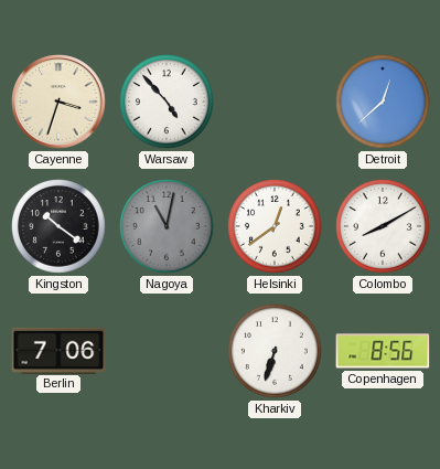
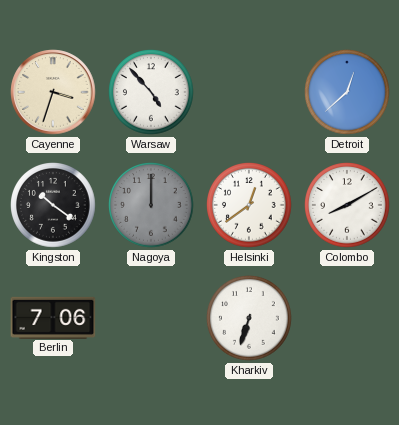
Nagoya: 11:02 -> 12:00 (152, 206)
Copenhagen: 8:56 -> none (383, 351)
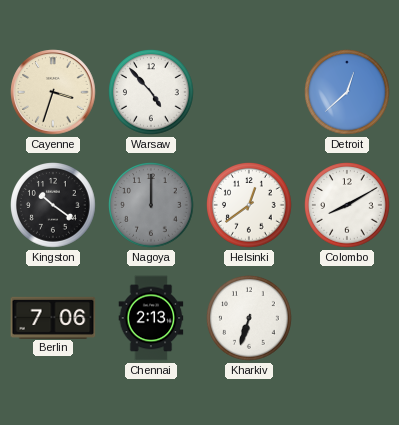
Chennai: none -> 2:13 (151, 318)
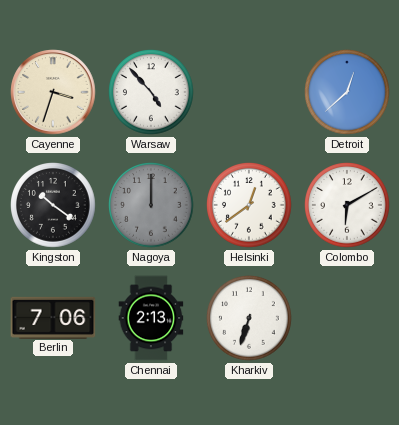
Colombo: 8:10 -> 6:10 (348, 206)
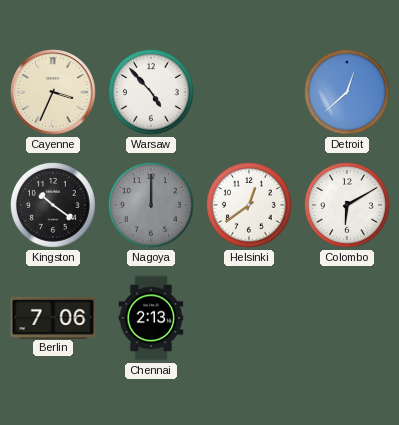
Cayenne: 3:33 -> 3:34 (53, 92)
Kharkiv: 6:33 -> none (250, 319)
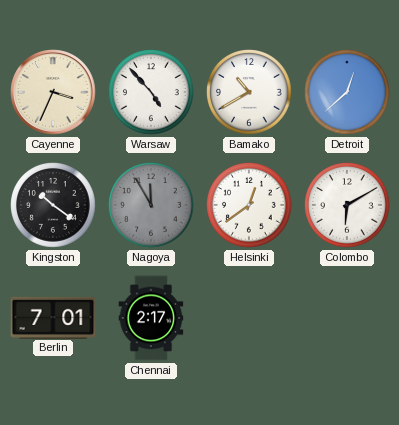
Bamako: none -> 10:40 (250, 93)
Nagoya: 12:00 -> 11:55 (152, 206)
Berlin: 7:06 -> 7:01 (53, 317)
Chennai: 2:13 -> 2:17 (151, 318)
